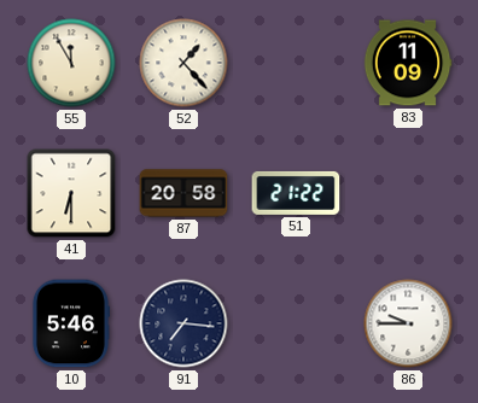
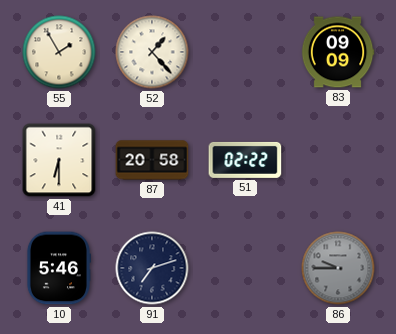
55: 11:55 -> 1:55 (59, 52)
83: 11:09 -> 09:09 (338, 52)
51: 21:22 -> 02:22 (245, 160)
91: 7:16 -> 7:12 (152, 268)
86 dial: white -> grey (338, 268)
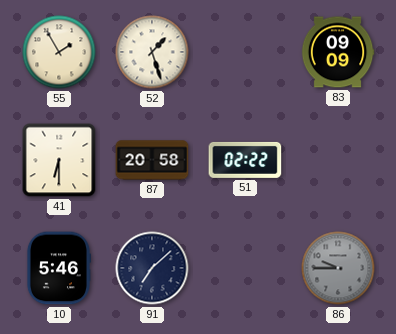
52: 1:23 -> 1:27 (152, 52)
91: 7:12 -> 7:08 (152, 268)
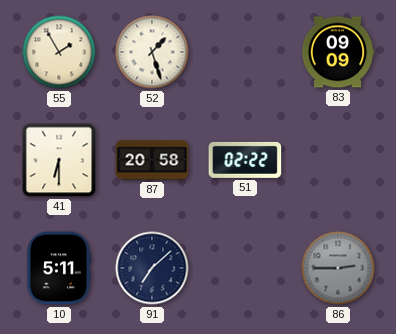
10: 5:46 -> 5:11 (58, 268)
86: 9:45 -> 2:45 (338, 268)
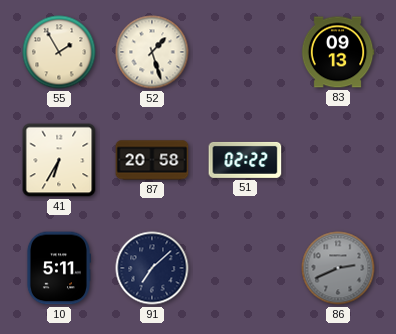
83: 09:09 -> 09:13 (338, 52)
41: 6:30 -> 6:35 (59, 160)
86: 2:45 -> 2:41 (338, 268)
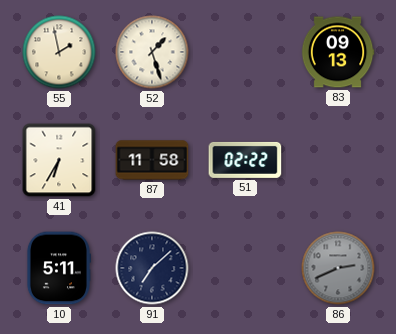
55: 1:55 -> 1:58 (59, 52)
87: 20:58 -> 11:58 (152, 160)
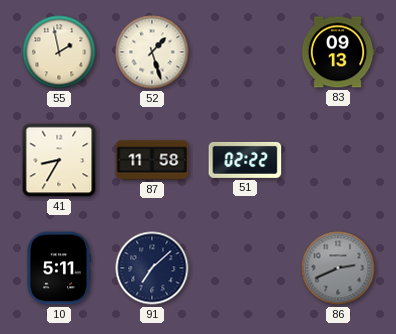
41: 6:35 -> 8:35 (59, 160)
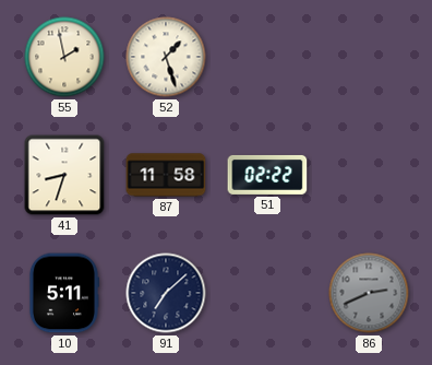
83: 09:13 -> none (338, 52)
41: 8:35 -> 8:33 (64, 175)
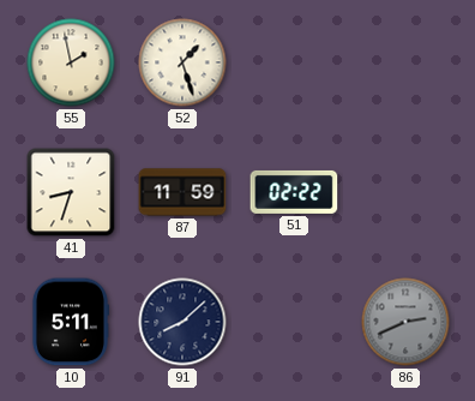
87: 11:58 -> 11:59 (182, 192)
91: 7:08 -> 8:08 (182, 322)
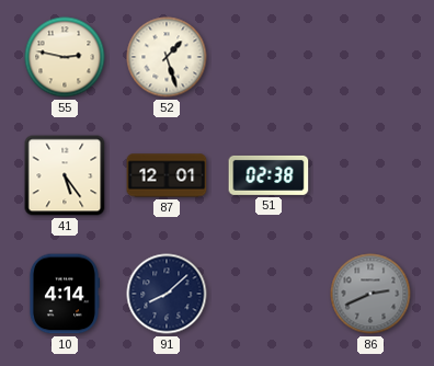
55: 1:58 -> 2:47 (65, 57)
41: 8:33 -> 5:24 (65, 175)
87: 11:59 -> 12:01 (167, 175)
51: 02:22 -> 02:38 (269, 175)
10: 5:11 -> 4:14 (64, 294)
